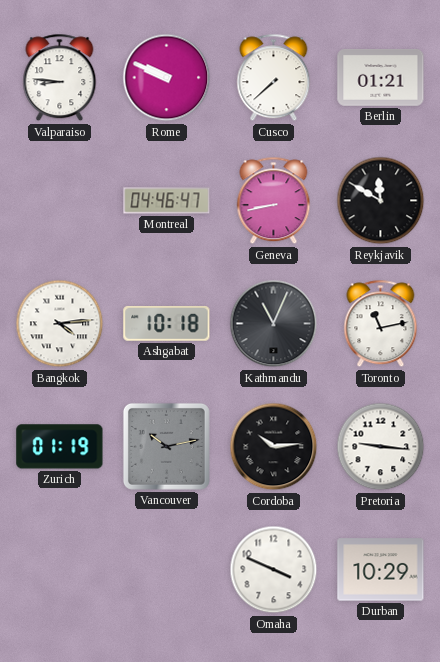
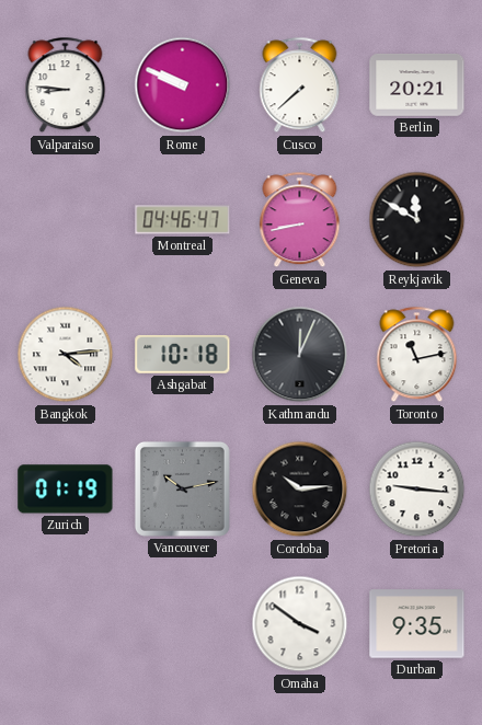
Berlin: 01:21 -> 20:21 (417, 85)
Kathmandu: 11:04 -> 12:04 (300, 355)
Omaha: 3:49 -> 3:51 (300, 624)
Durban: 10:29 -> 9:35 (417, 624)
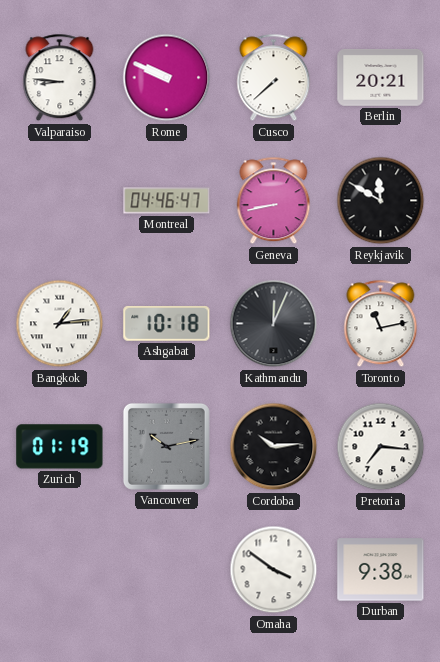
Bangkok: 4:14 -> 1:14 (60, 324)
Pretoria: 9:16 -> 7:16 (381, 447)
Durban: 9:35 -> 9:38 (381, 570)
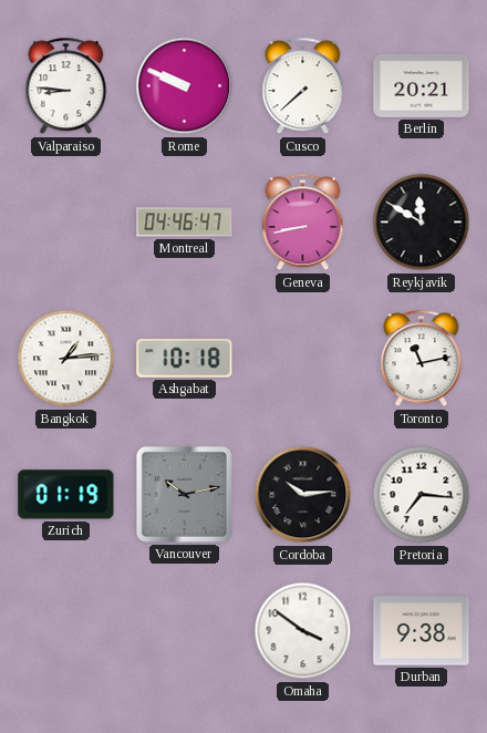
Kathmandu: 12:04 -> none (274, 324)
